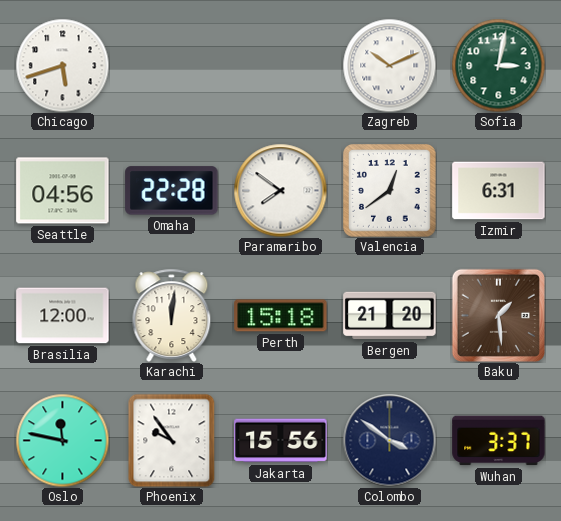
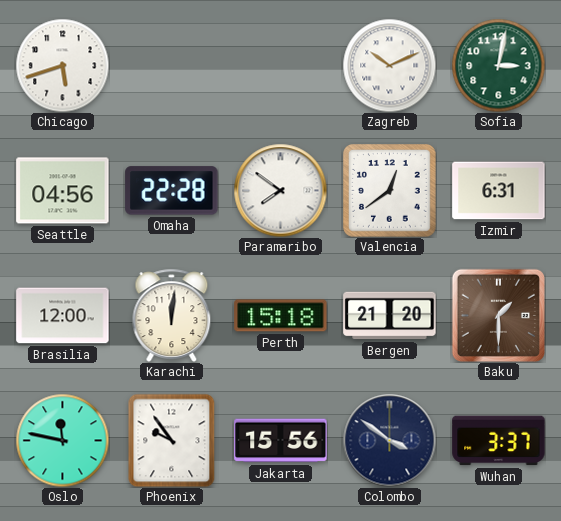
Baku: 1:29 -> 1:30 (498, 315)
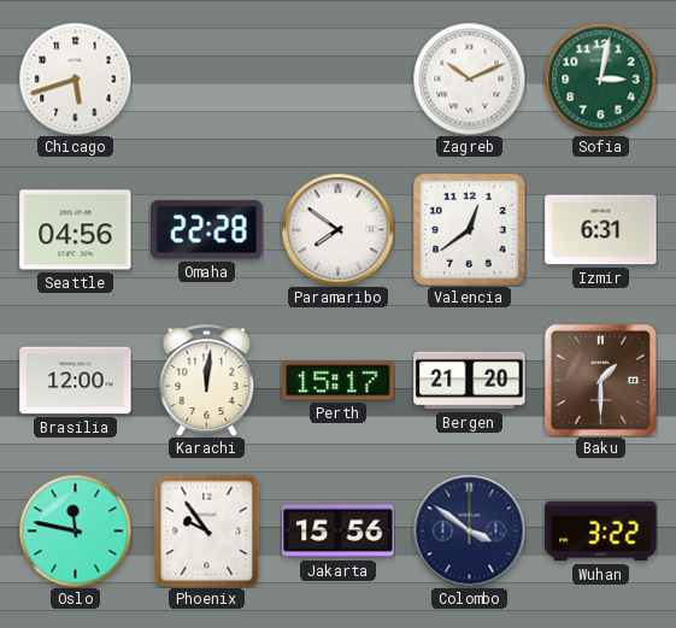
Perth: 15:18 -> 15:17 (339, 381)
Wuhan: 3:37 -> 3:22 (601, 532)
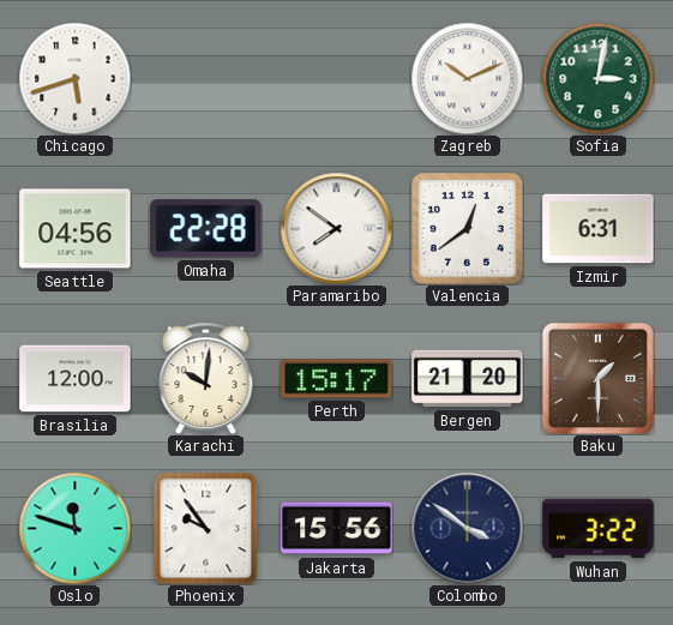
Karachi: 12:01 -> 10:01 (206, 378)
Oslo: 11:47 -> 11:48 (74, 528)
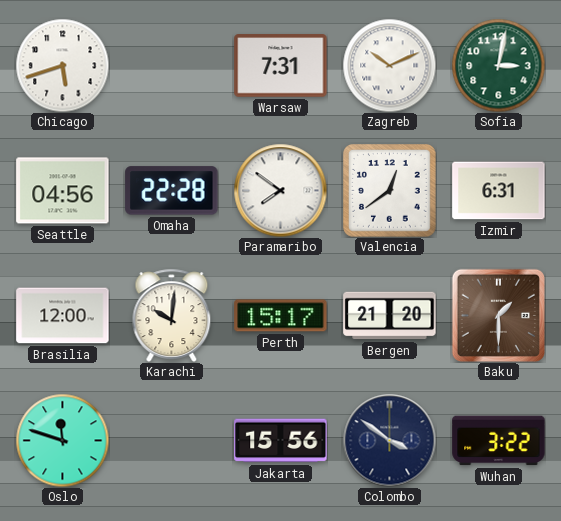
Warsaw: none -> 7:31 (281, 66)
Phoenix: 9:54 -> none (206, 528)
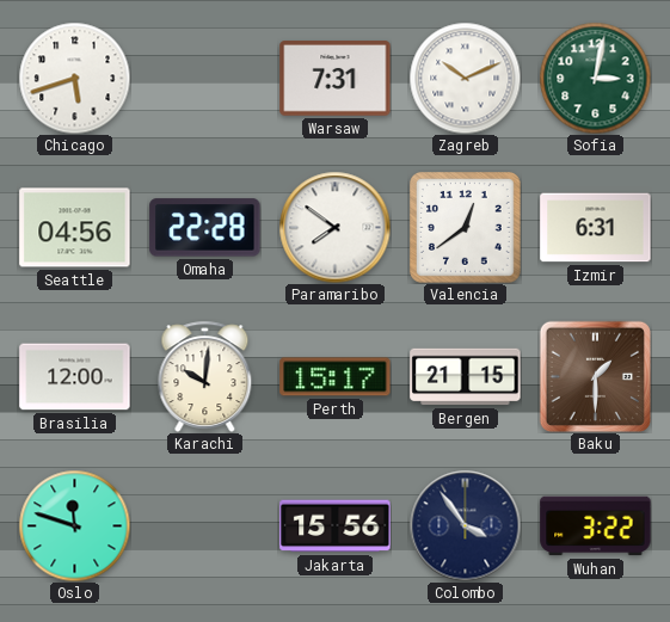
Bergen: 21:20 -> 21:15 (466, 377)
Colombo: 3:51 -> 3:54 (465, 525)
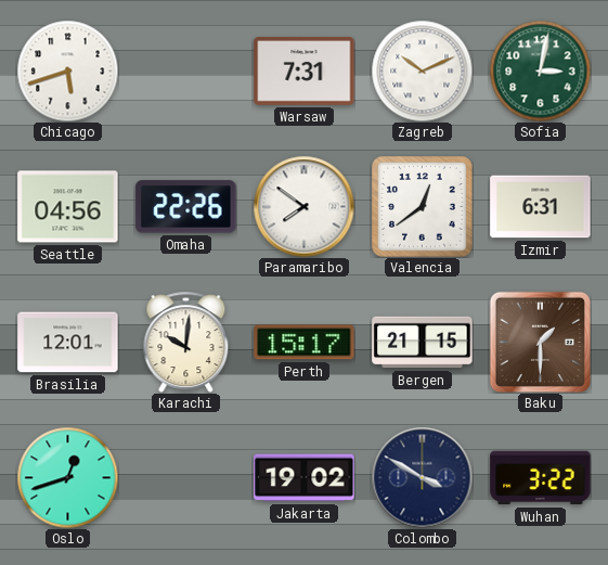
Omaha: 22:28 -> 22:26 (186, 207)
Brasilia: 12:00 -> 12:01 (68, 343)
Oslo: 11:48 -> 12:42 (67, 477)
Jakarta: 15:56 -> 19:02 (305, 478)
Colombo: 3:54 -> 3:50 (422, 477)
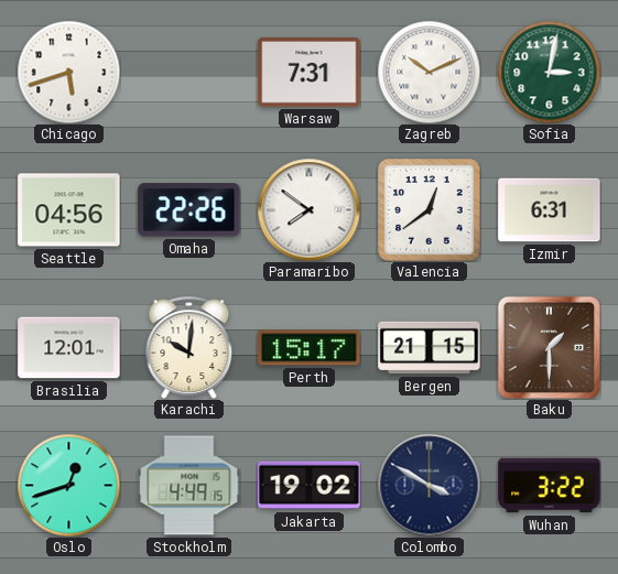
Stockholm: none -> 4:49 (189, 486)
